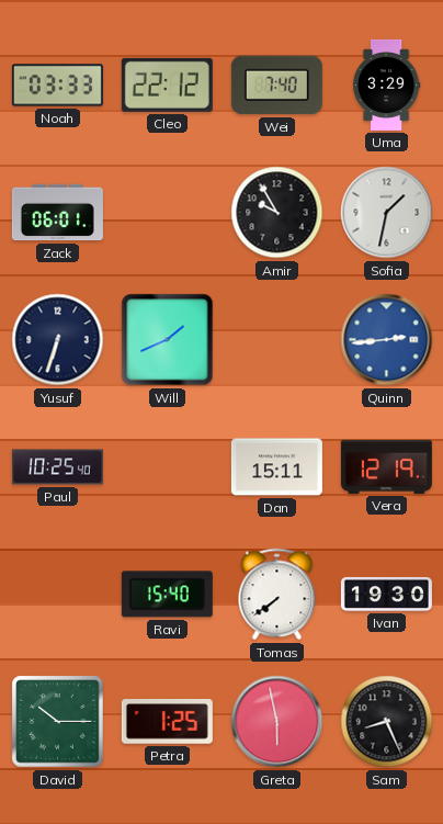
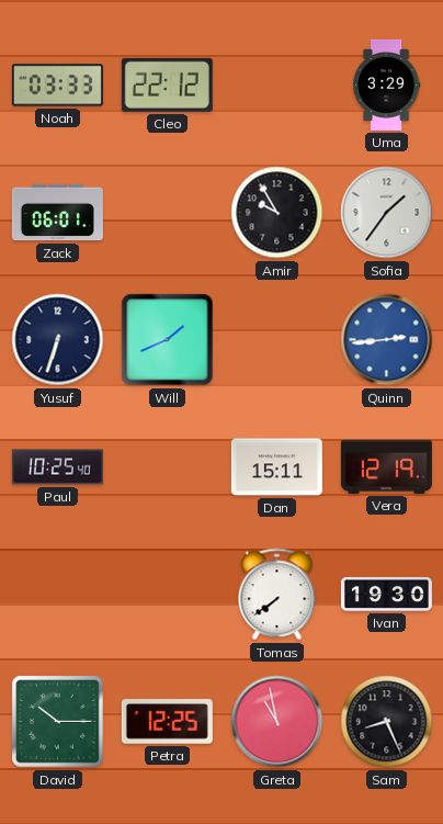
Wei: 7:40 -> none (276, 86)
Sofia: 1:32 -> 1:36 (387, 213)
Ravi: 15:40 -> none (167, 595)
Petra: 1:25 -> 12:25 (167, 722)
Greta: 5:58 -> 10:58 (277, 722)
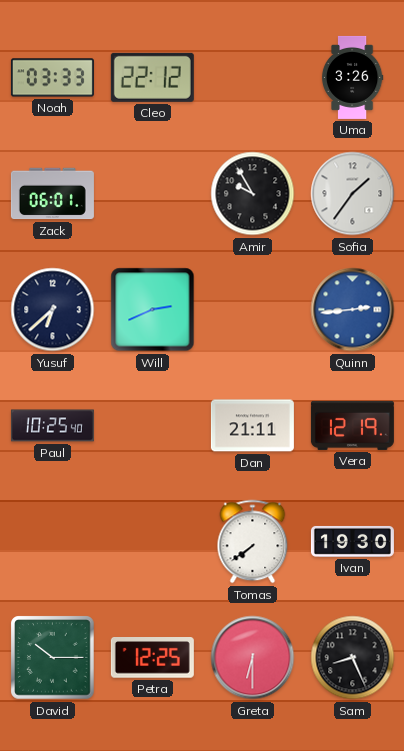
Uma: 3:29 -> 3:26 (352, 77)
Yusuf: 6:33 -> 6:38 (53, 310)
Will: 1:41 -> 2:41 (153, 310)
Dan: 15:11 -> 21:11 (252, 426)
Greta: 10:58 -> 6:30 (253, 658)
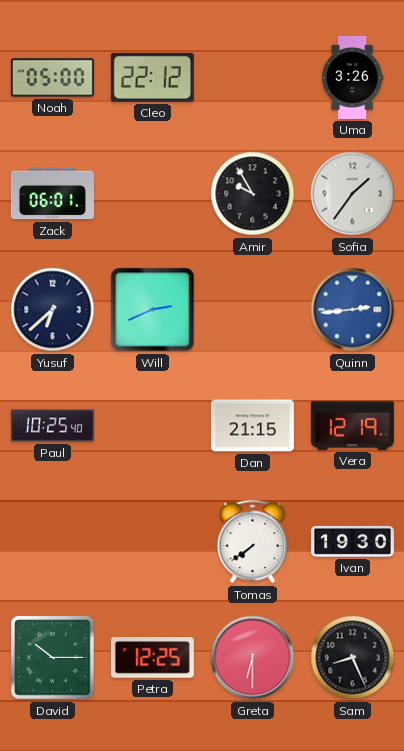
Noah: 03:33 -> 05:00 (52, 78)
Dan: 21:11 -> 21:15 (252, 426)
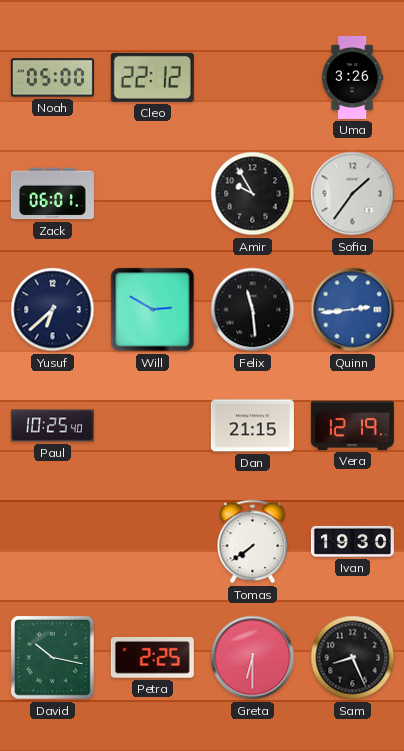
Will: 2:41 -> 2:50 (153, 310)
Felix: none -> 11:29 (253, 310)
David: 10:15 -> 10:17 (53, 658)
Petra: 12:25 -> 2:25 (152, 658)
